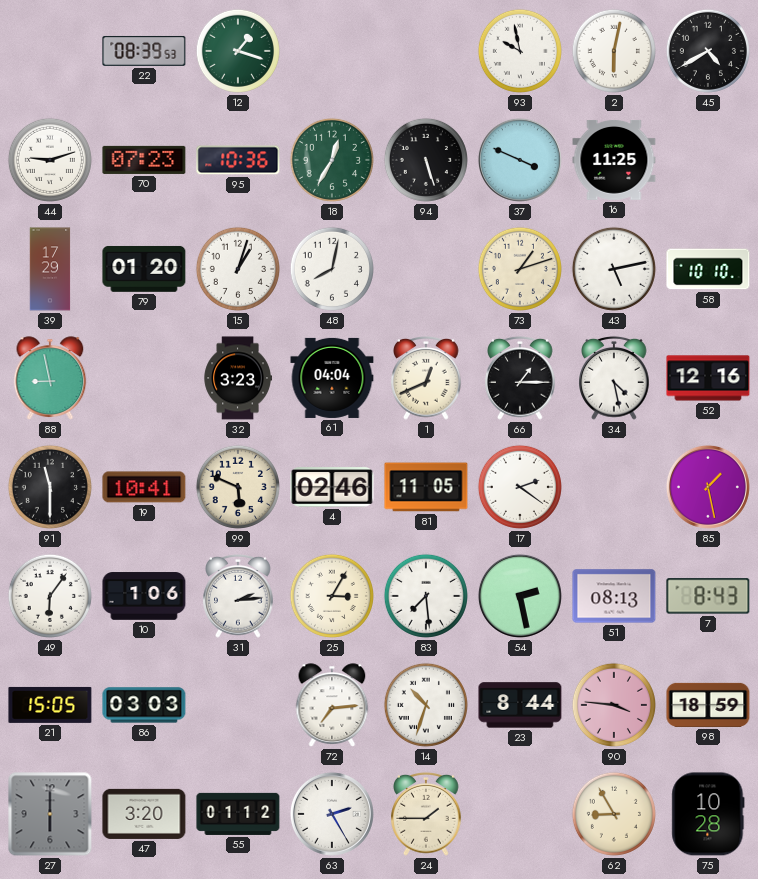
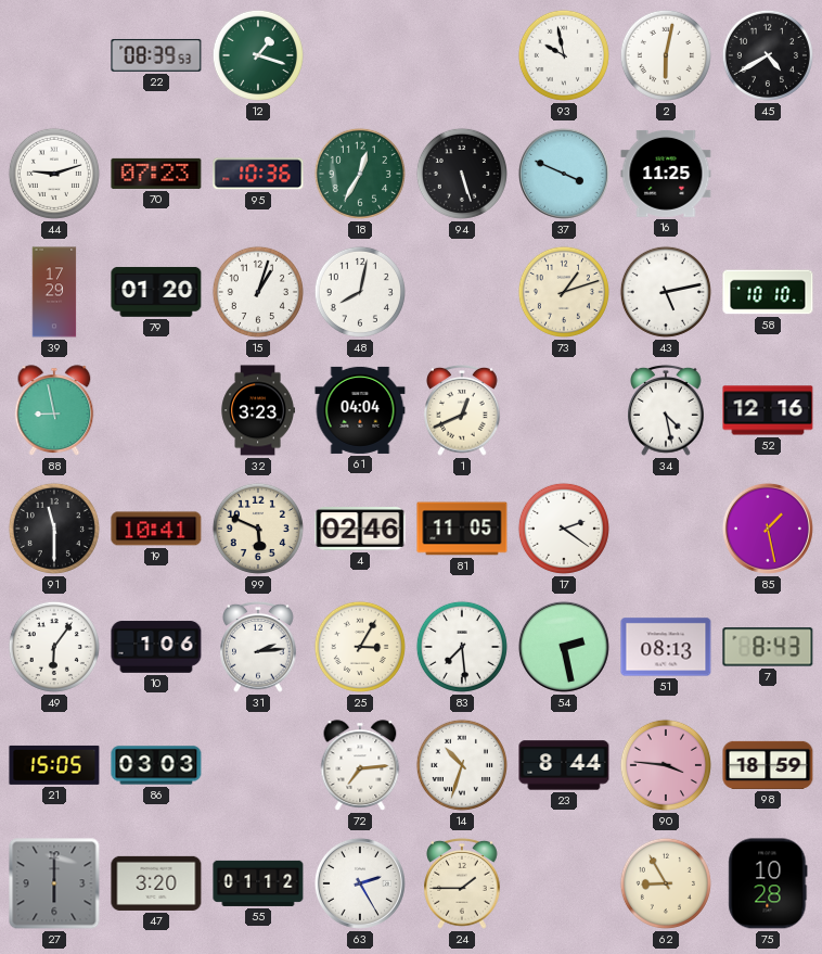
66: 1:15 -> none (520, 378)
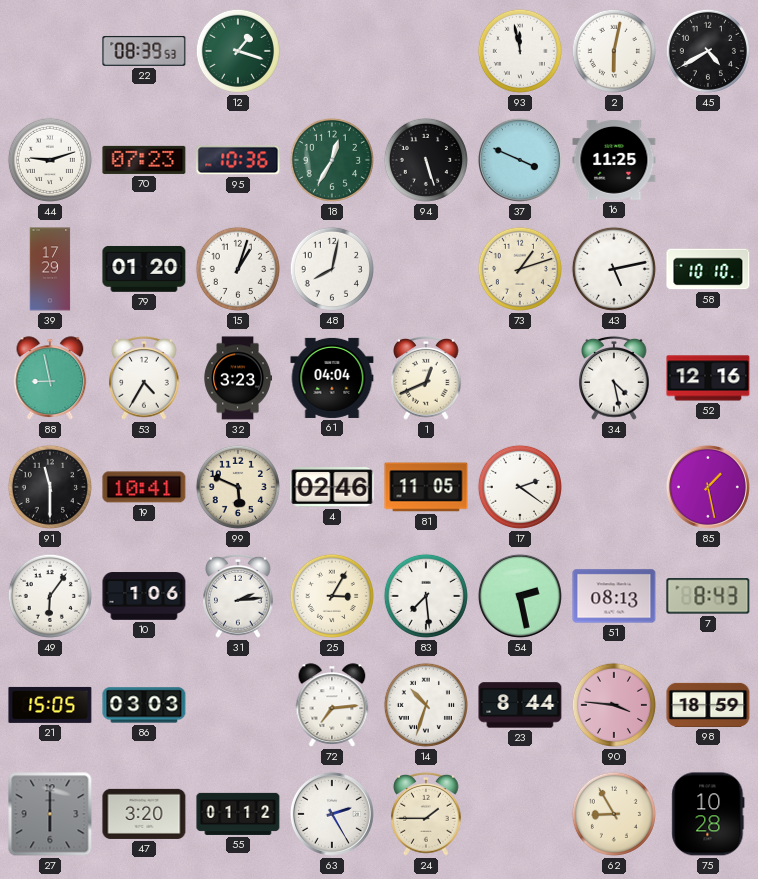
93: 9:58 -> 11:58 (520, 51)
53: none -> 4:35 (144, 378)
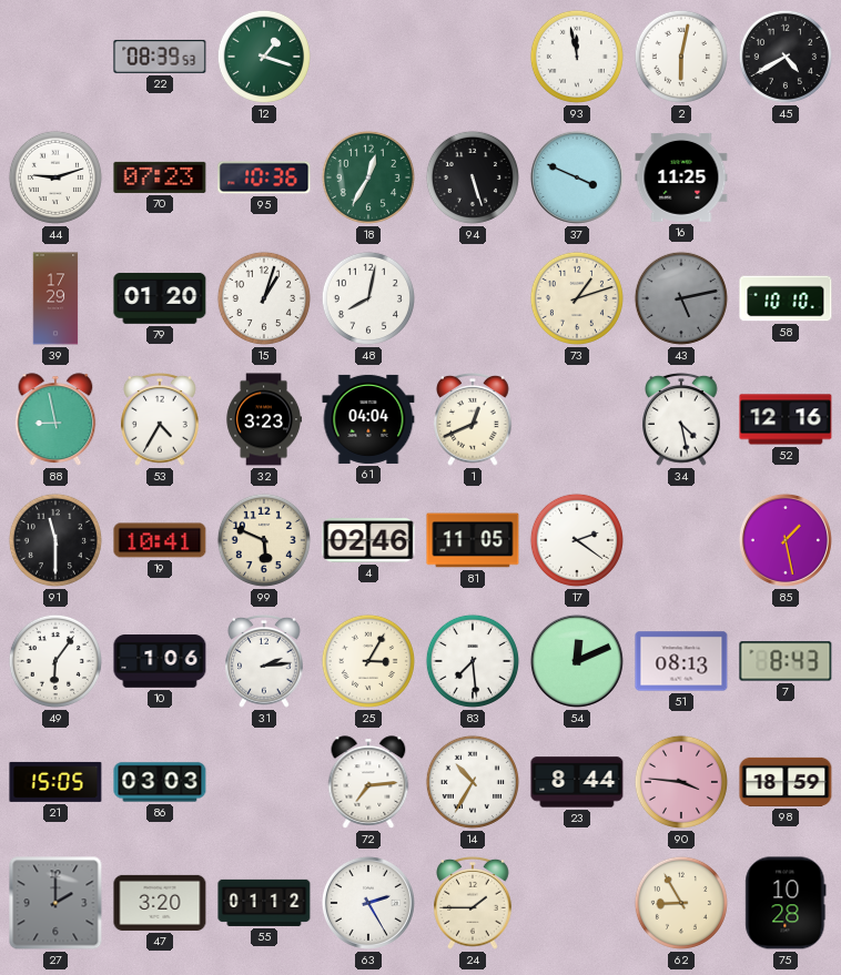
43 dial: white -> grey (681, 298)
54: 2:28 -> 12:11 (577, 661)
14: 10:33 -> 10:35 (473, 782)
27: 6:00 -> 2:00 (55, 903)
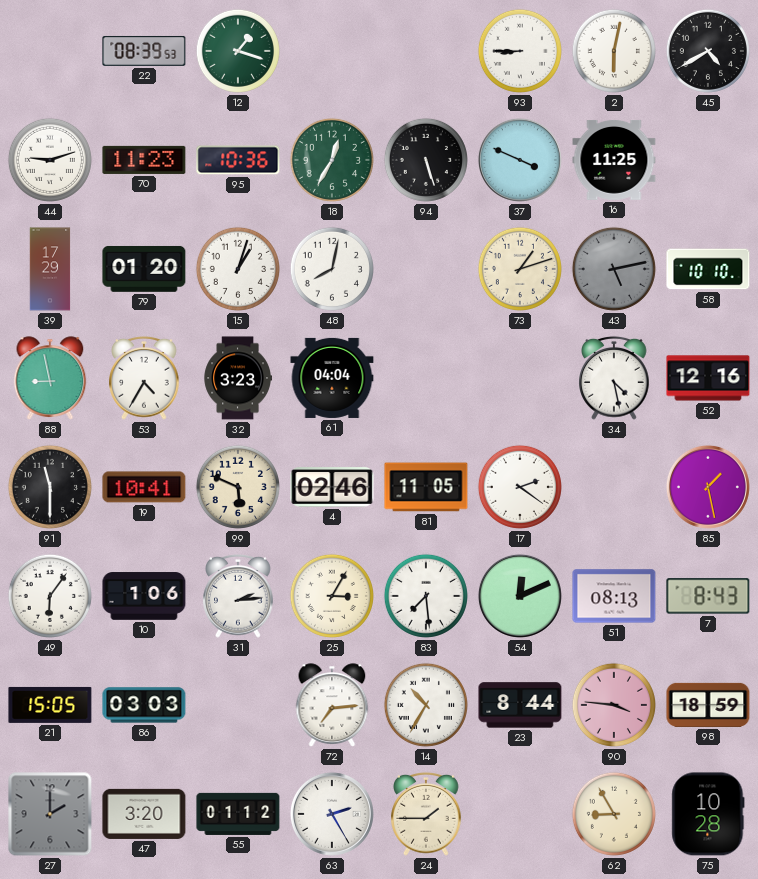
93: 11:58 -> 8:45 (520, 51)
70: 07:23 -> 11:23 (144, 160)
1: 12:41 -> none (473, 419)
